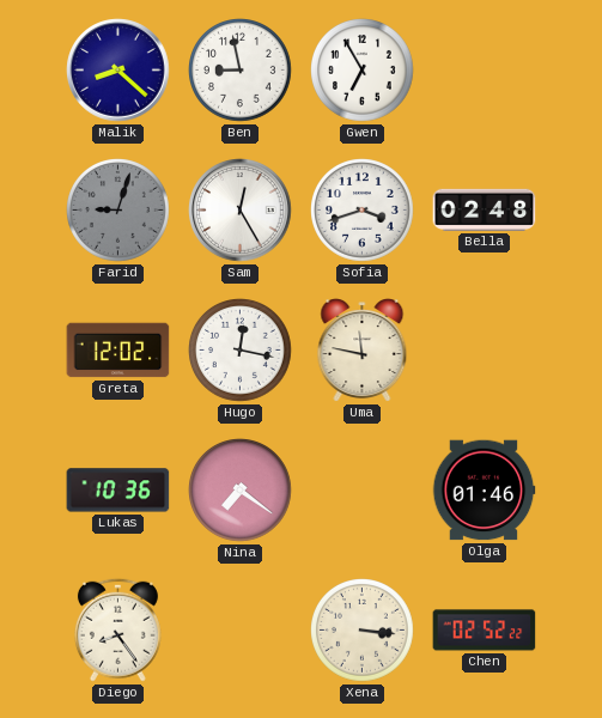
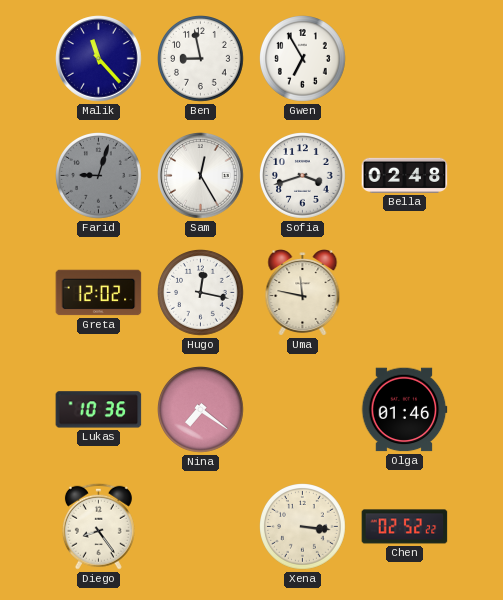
Malik: 8:22 -> 11:23 (99, 59)
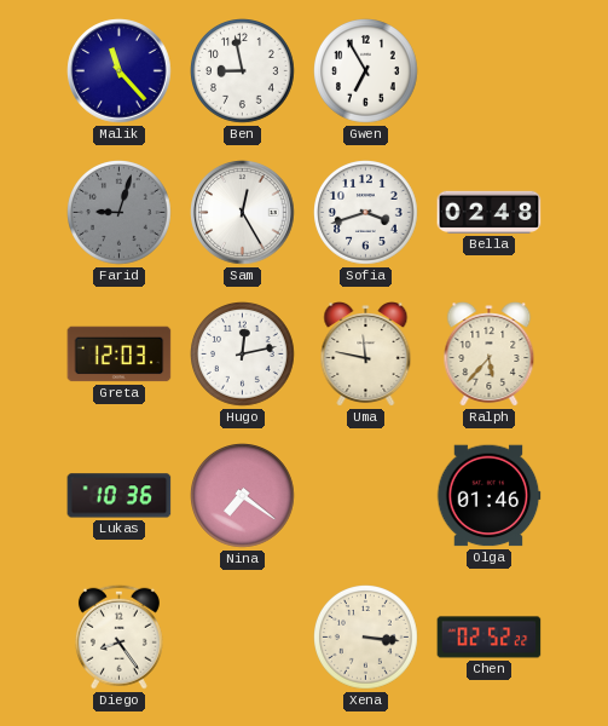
Greta: 12:02 -> 12:03 (120, 355)
Hugo: 12:17 -> 12:13 (243, 355)
Ralph: none -> 5:37 (490, 355)
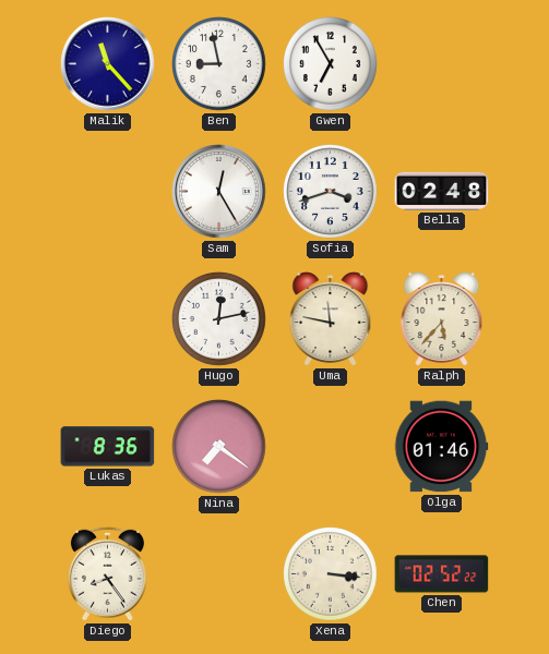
Farid: 9:03 -> none (120, 213)
Greta: 12:03 -> none (120, 355)
Lukas: 10:36 -> 8:36 (108, 447)
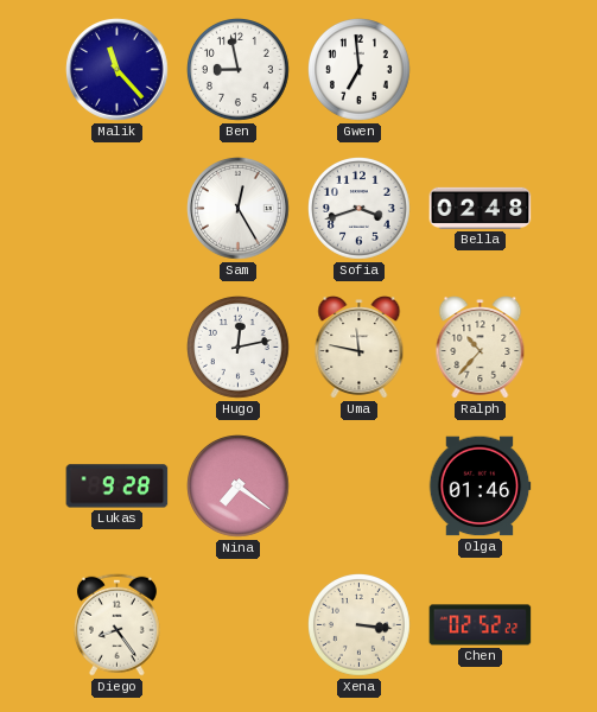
Gwen: 6:55 -> 6:59 (360, 70)
Ralph: 5:37 -> 10:37 (481, 348)
Lukas: 8:36 -> 9:28 (118, 487)
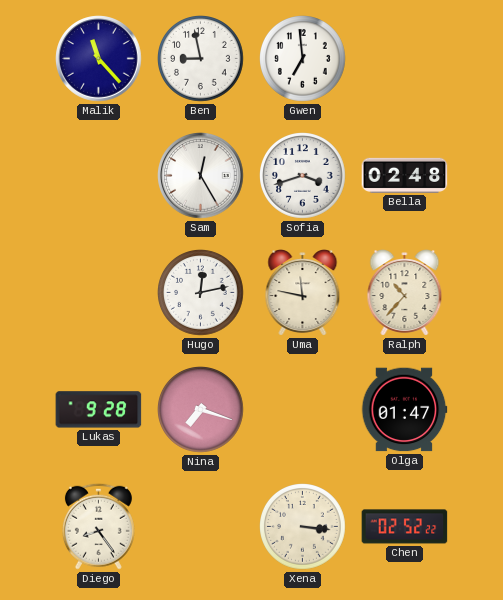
Nina: 7:21 -> 7:18 (201, 410)
Olga: 01:46 -> 01:47 (404, 410)
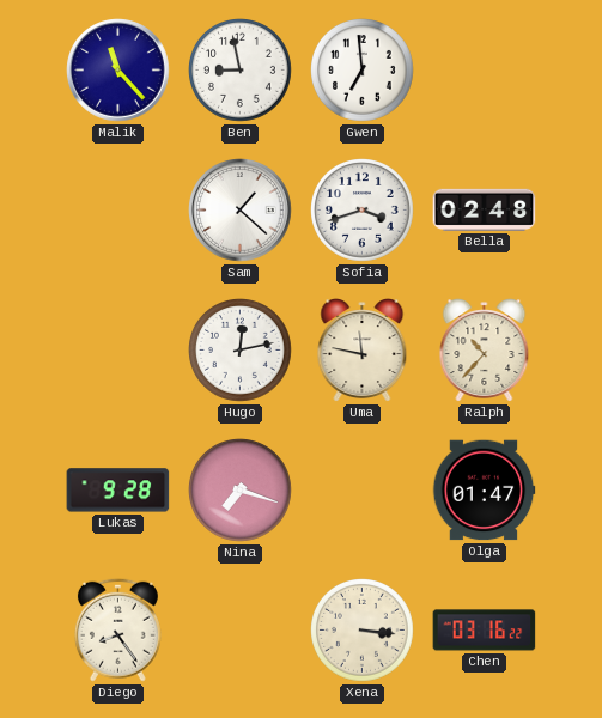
Sam: 12:25 -> 1:22 (241, 211)
Chen: 02:52 -> 03:16 (485, 631)
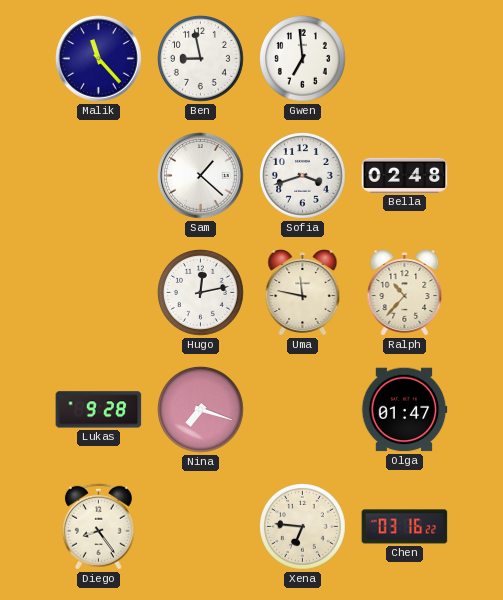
Xena: 3:16 -> 6:46 (303, 527)
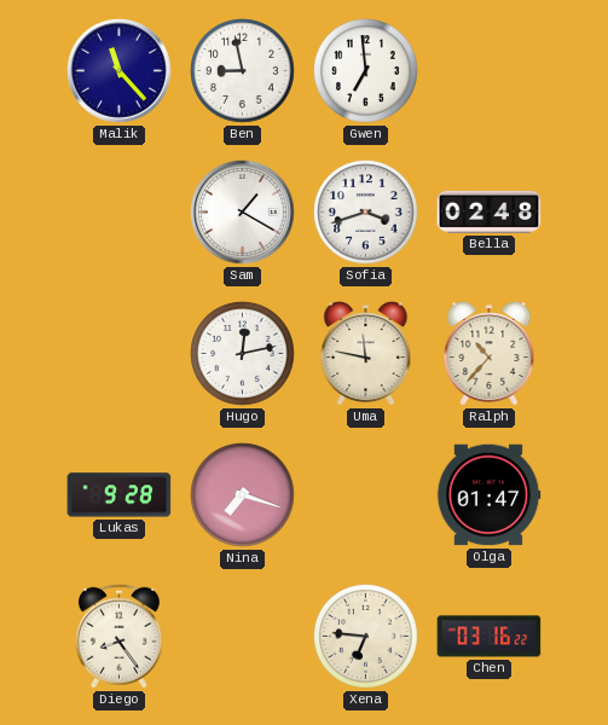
Sam: 1:22 -> 1:20 (243, 213)
